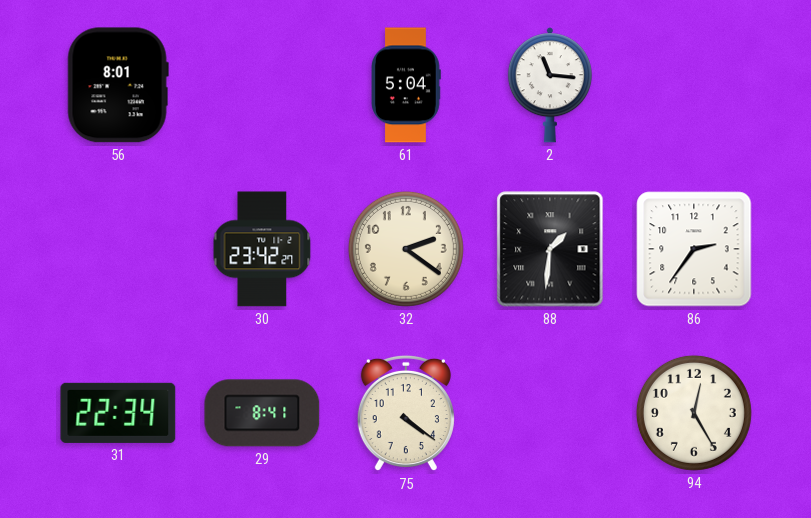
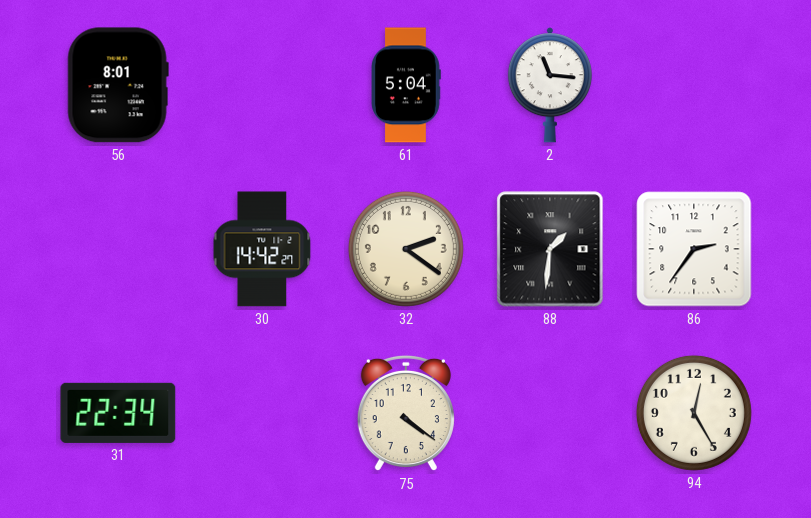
30: 23:42 -> 14:42 (262, 249)
29: 8:41 -> none (262, 413)
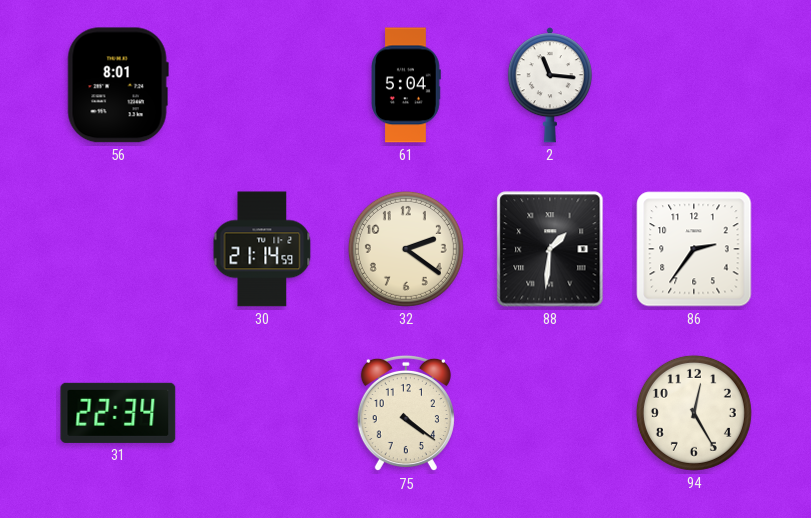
30: 14:42 -> 21:14 (262, 249)
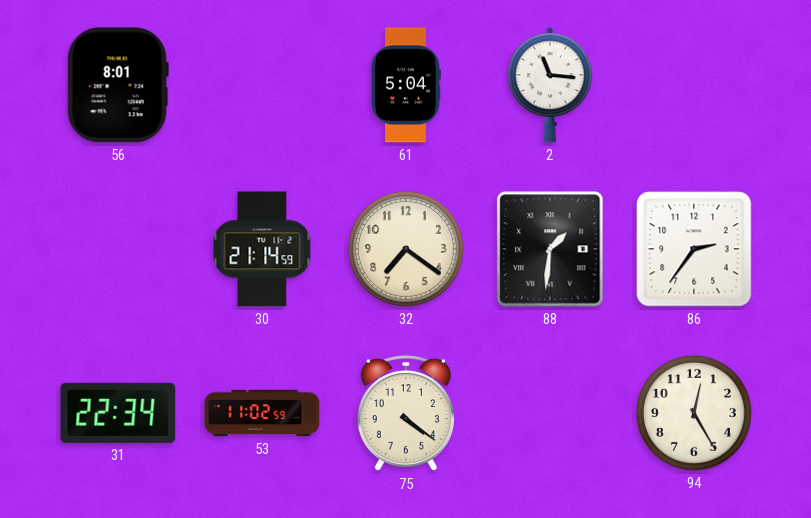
32: 2:21 -> 7:21 (406, 249)
53: none -> 11:02 (262, 413)
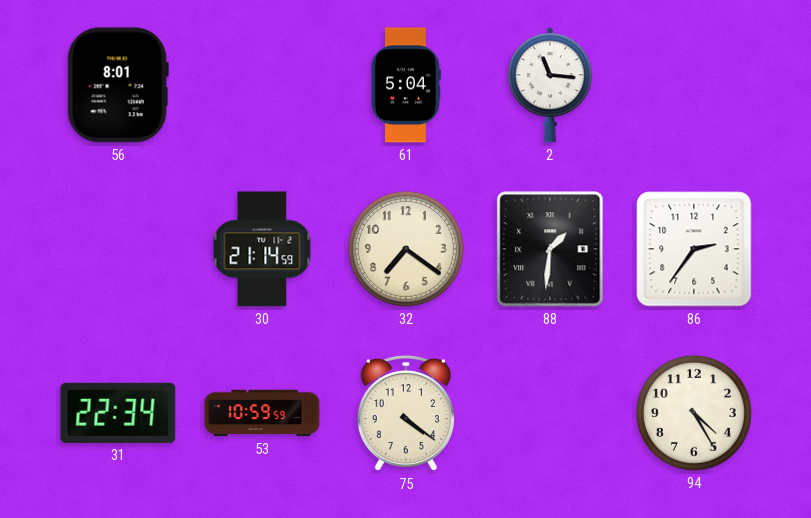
53: 11:02 -> 10:59 (262, 413)
94: 12:25 -> 4:25 (694, 413)
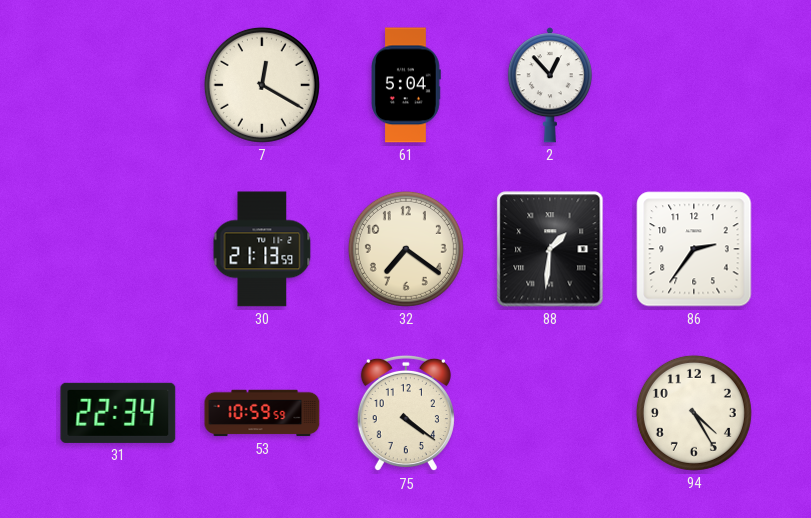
56: 8:01 -> none (118, 85)
7: none -> 12:20 (262, 85)
2: 11:16 -> 12:53 (550, 85)
30: 21:14 -> 21:13 (262, 249)
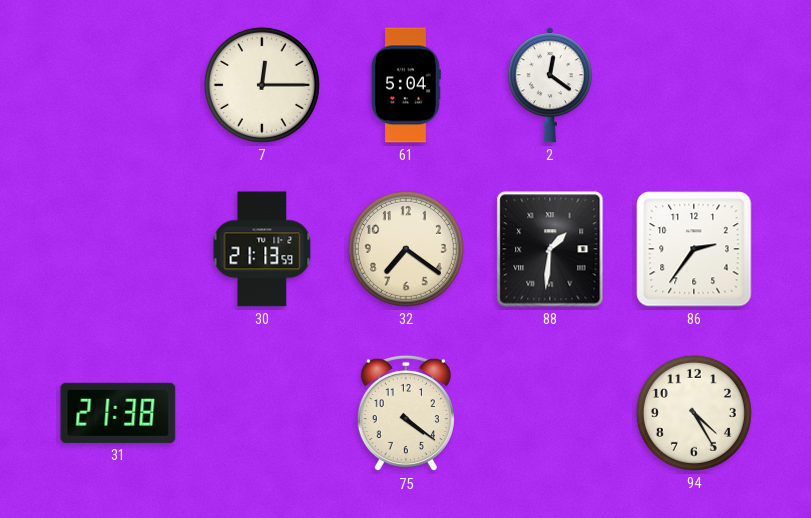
7: 12:20 -> 12:15 (262, 85)
2: 12:53 -> 12:21 (550, 85)
31: 22:34 -> 21:38 (118, 413)
53: 10:59 -> none (262, 413)
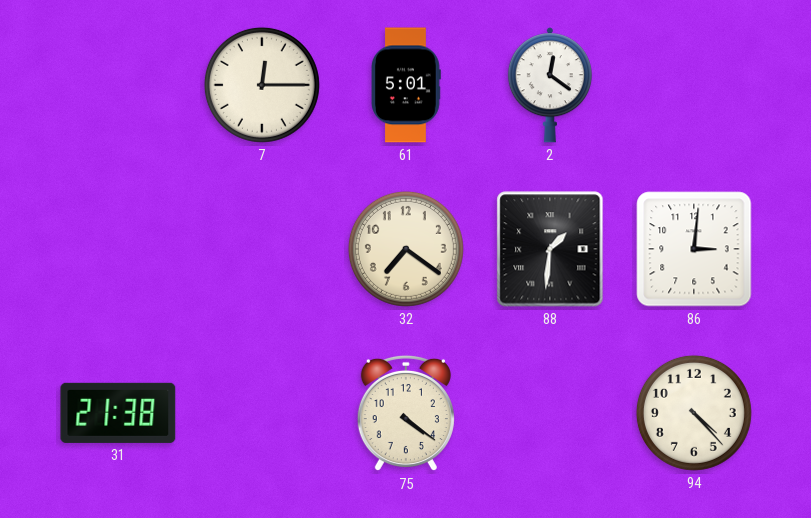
61: 5:04 -> 5:01 (406, 85)
30: 21:13 -> none (262, 249)
86: 2:36 -> 3:01 (694, 249)
94: 4:25 -> 4:23 (694, 413)
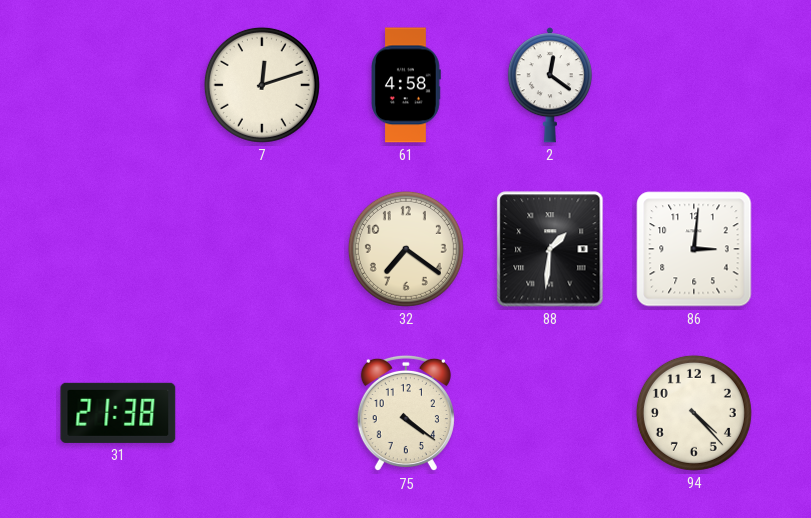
7: 12:15 -> 12:12 (262, 85)
61: 5:01 -> 4:58 (406, 85)
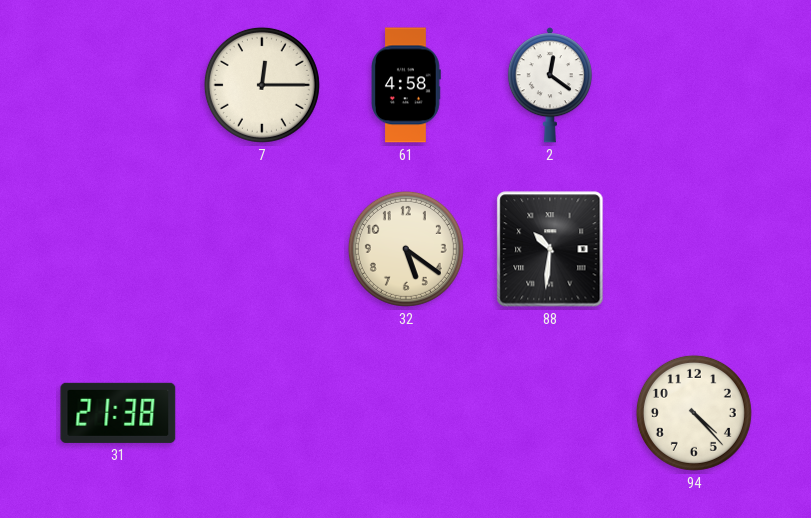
7: 12:12 -> 12:15 (262, 85)
32: 7:21 -> 5:21 (406, 249)
88: 1:31 -> 10:31 (550, 249)
86: 3:01 -> none (694, 249)
75: 4:21 -> none (406, 413)
